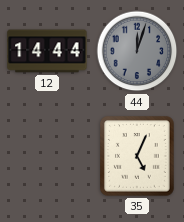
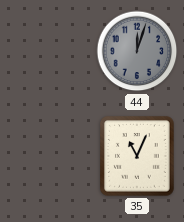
12: 14:44 -> none (47, 51)
35: 5:04 -> 11:04 (138, 157)
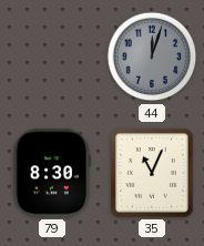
79: none -> 8:30 (52, 173)
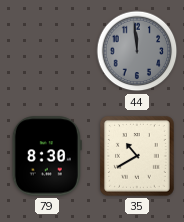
44: 12:03 -> 11:59 (137, 51)
35: 11:04 -> 10:40 (138, 157)
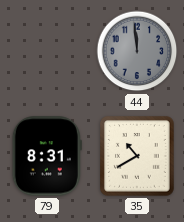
79: 8:30 -> 8:31 (47, 156)
